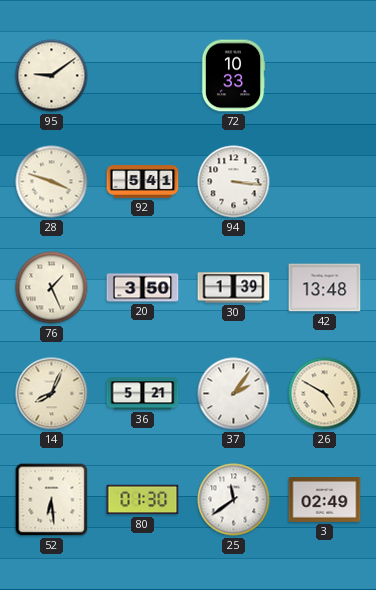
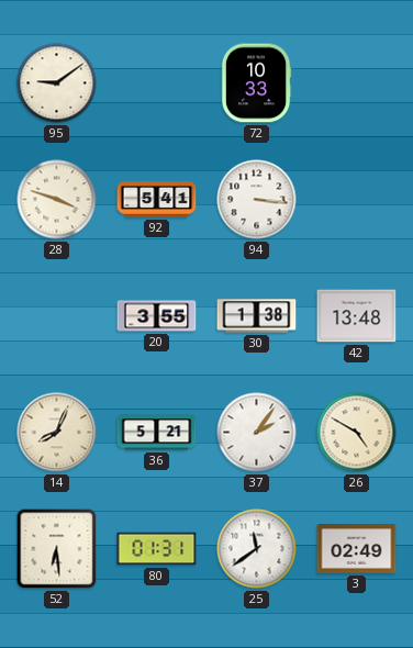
76: 1:26 -> none (52, 288)
20: 3:50 -> 3:55 (157, 316)
30: 1:39 -> 1:38 (257, 316)
80: 01:30 -> 01:31 (157, 549)
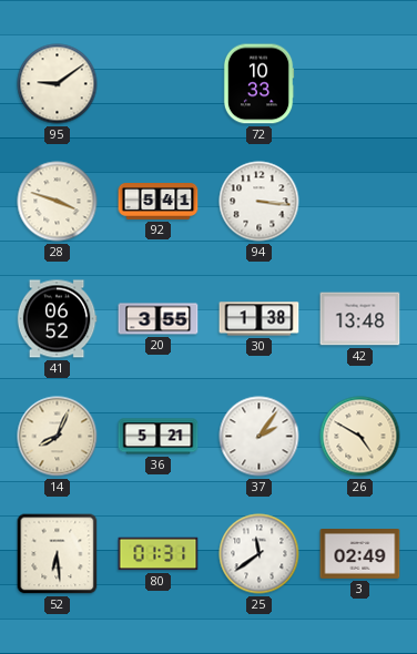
41: none -> 06:52 (57, 319)
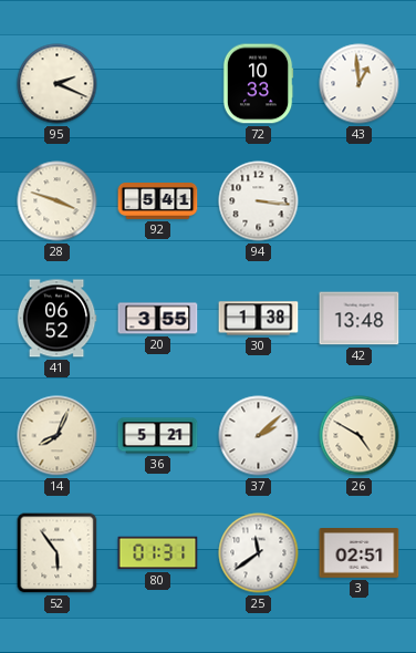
95: 9:09 -> 2:19 (58, 84)
43: none -> 12:59 (360, 84)
37: 2:06 -> 2:08 (259, 436)
52: 6:29 -> 5:54 (58, 553)
3: 02:49 -> 02:51 (360, 553)
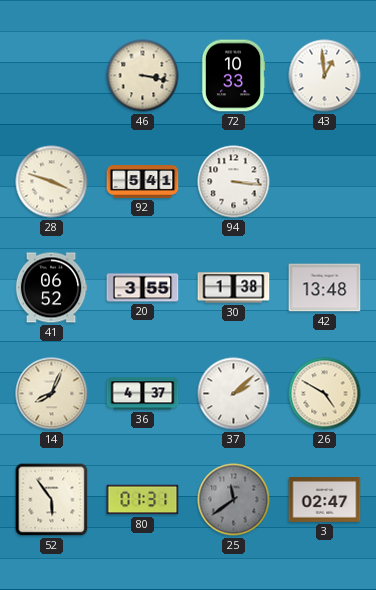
95: 2:19 -> none (58, 84)
46: none -> 3:17 (143, 76)
36: 5:21 -> 4:37 (143, 394)
25 dial: white -> grey (234, 500)
3: 02:51 -> 02:47 (325, 500)
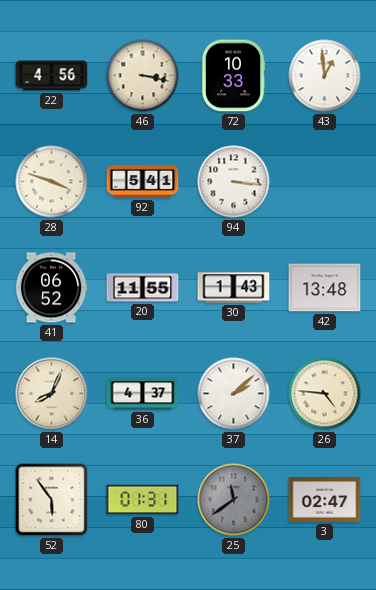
22: none -> 4:56 (52, 76)
20: 3:55 -> 11:55 (143, 288)
30: 1:38 -> 1:43 (234, 288)
26: 4:50 -> 4:46 (325, 394)
